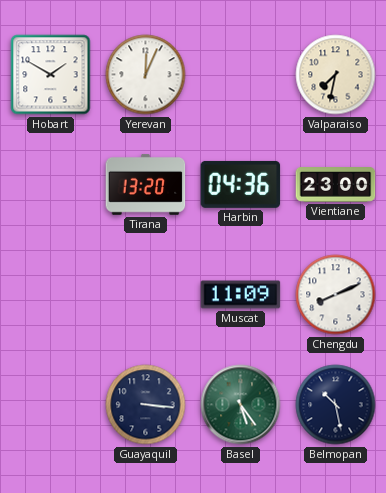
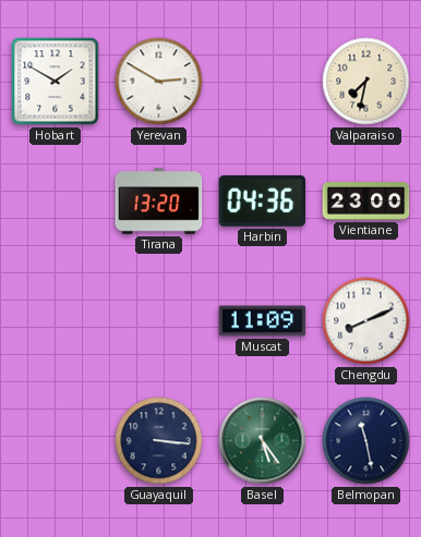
Yerevan: 12:04 -> 2:50 (159, 82)
Belmopan: 10:28 -> 11:28 (366, 441)
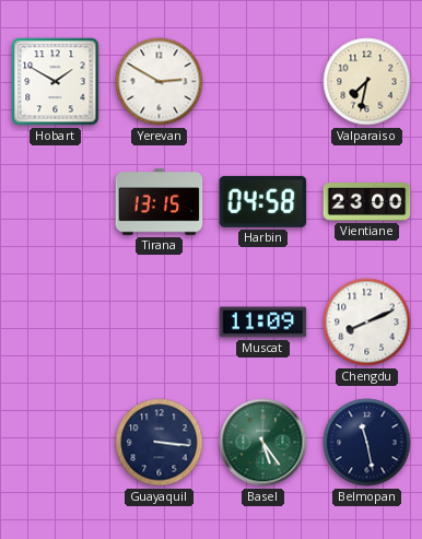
Tirana: 13:20 -> 13:15 (160, 202)
Harbin: 04:36 -> 04:58 (263, 201)
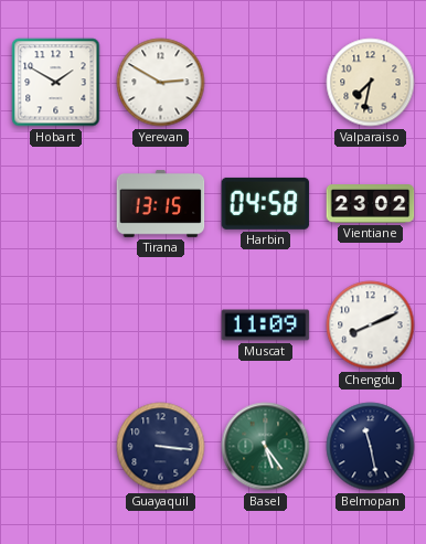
Vientiane: 23:00 -> 23:02 (371, 204)
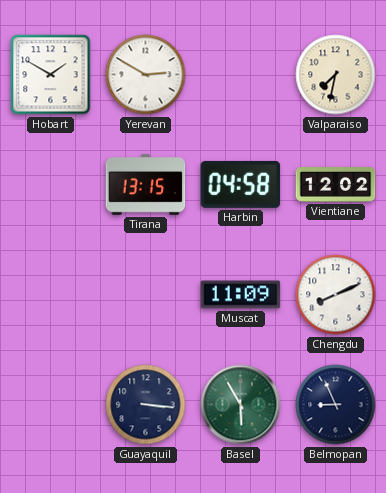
Vientiane: 23:02 -> 12:02 (336, 185)
Basel: 5:24 -> 5:55 (241, 405)
Belmopan: 11:28 -> 8:56 (336, 405)
